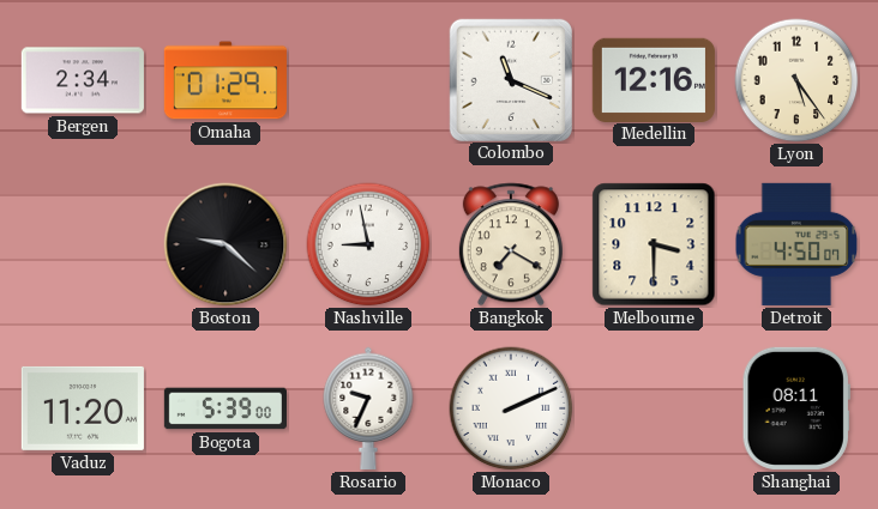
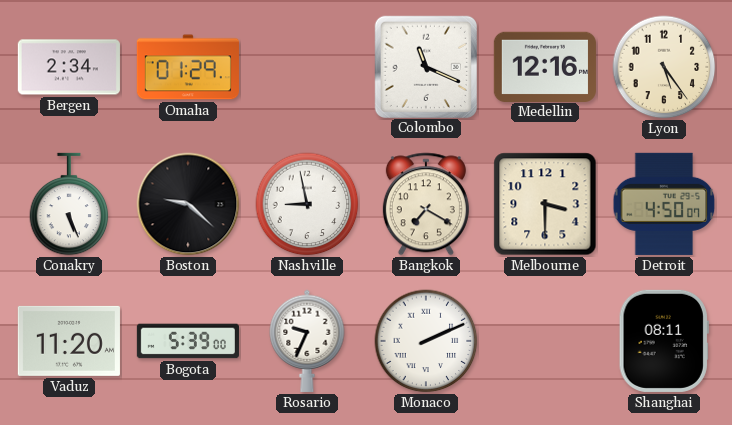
Conakry: none -> 5:26 (69, 204)
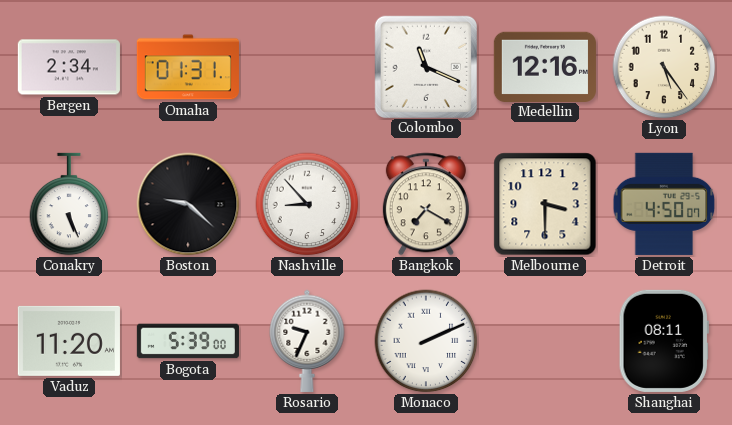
Omaha: 01:29 -> 01:31 (188, 67)
Nashville: 8:58 -> 8:53 (307, 204)
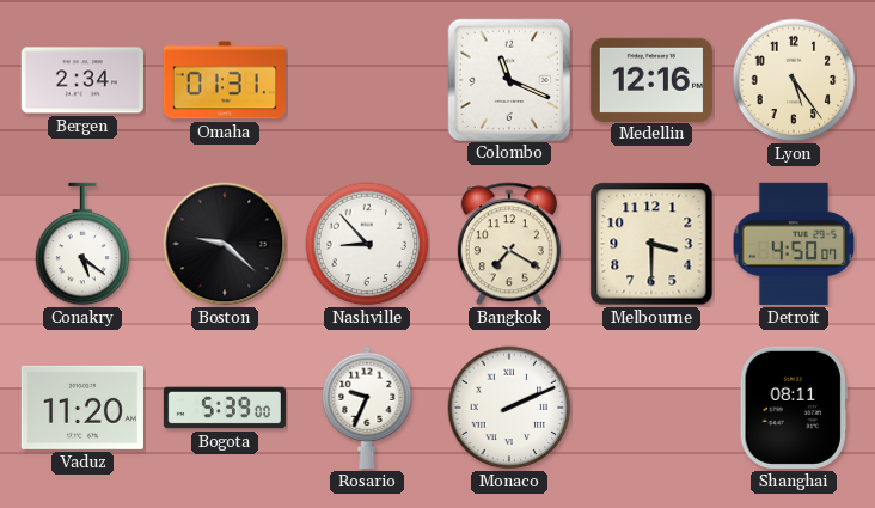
Conakry: 5:26 -> 5:21 (82, 244)
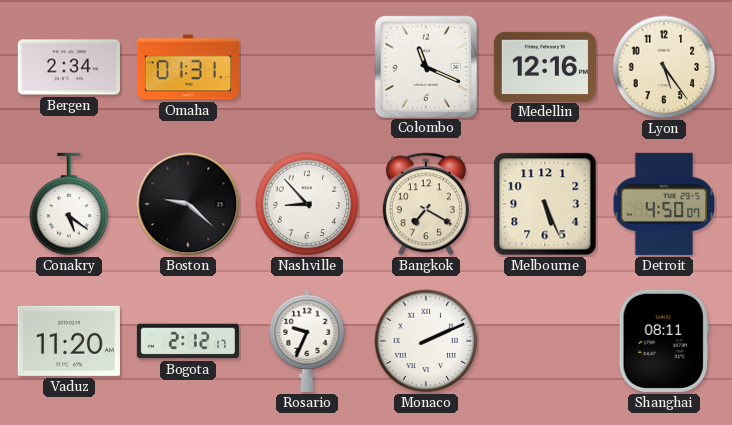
Melbourne: 3:30 -> 5:26 (545, 204)
Bogota: 5:39 -> 2:12 (188, 341)
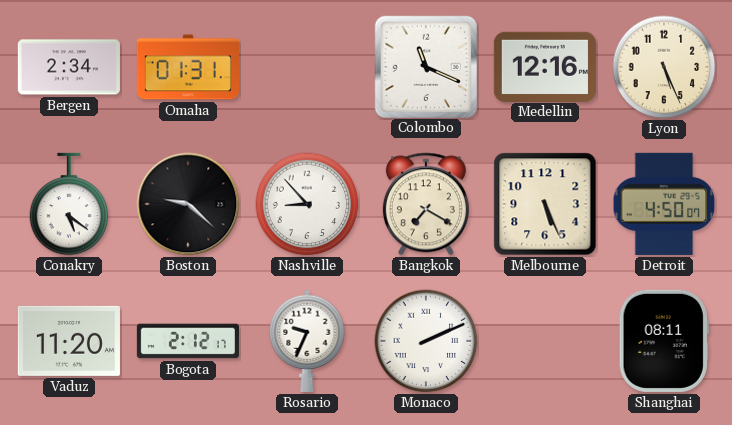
Lyon: 5:24 -> 5:26 (664, 67)
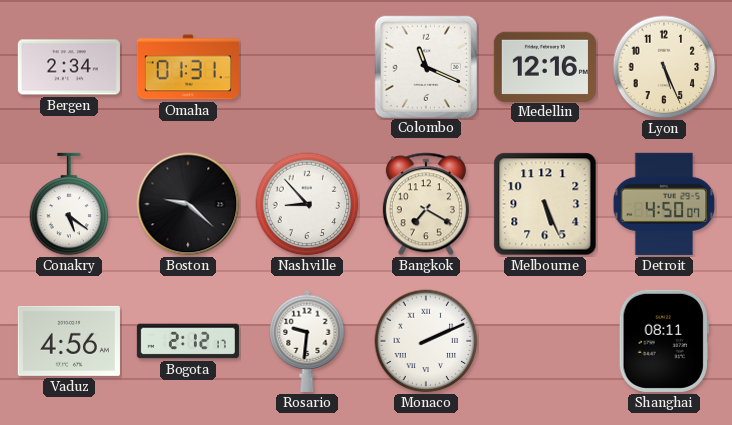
Vaduz: 11:20 -> 4:56 (69, 341)
Rosario: 9:34 -> 9:31 (307, 341)
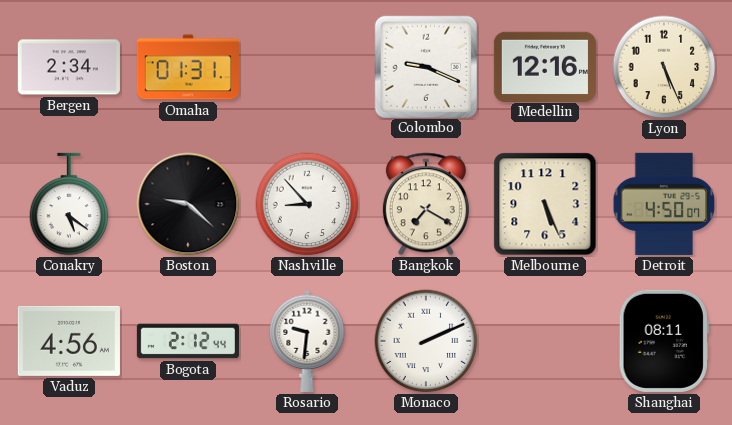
Colombo: 11:19 -> 9:19 (425, 66)
Bogota: 2:12:17 -> 2:12:44 (188, 341)
